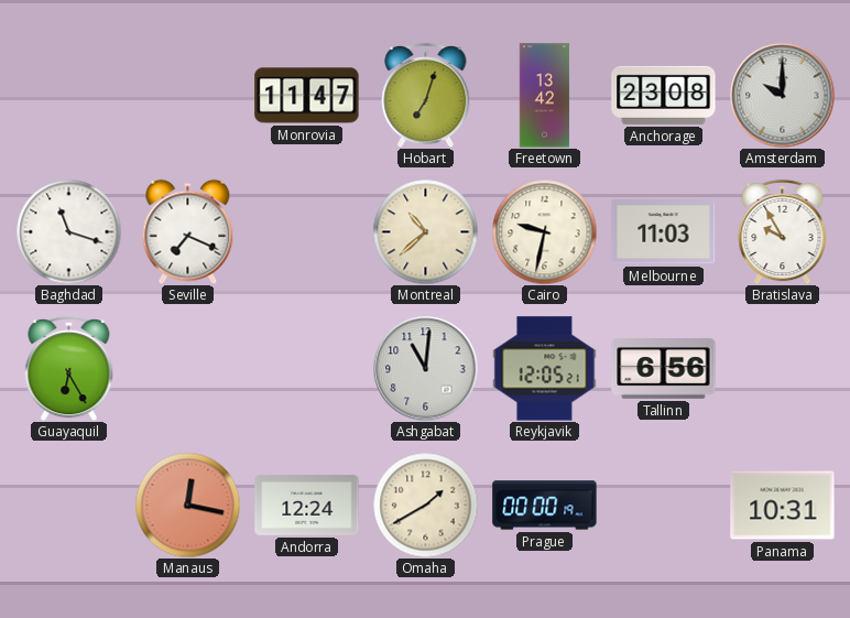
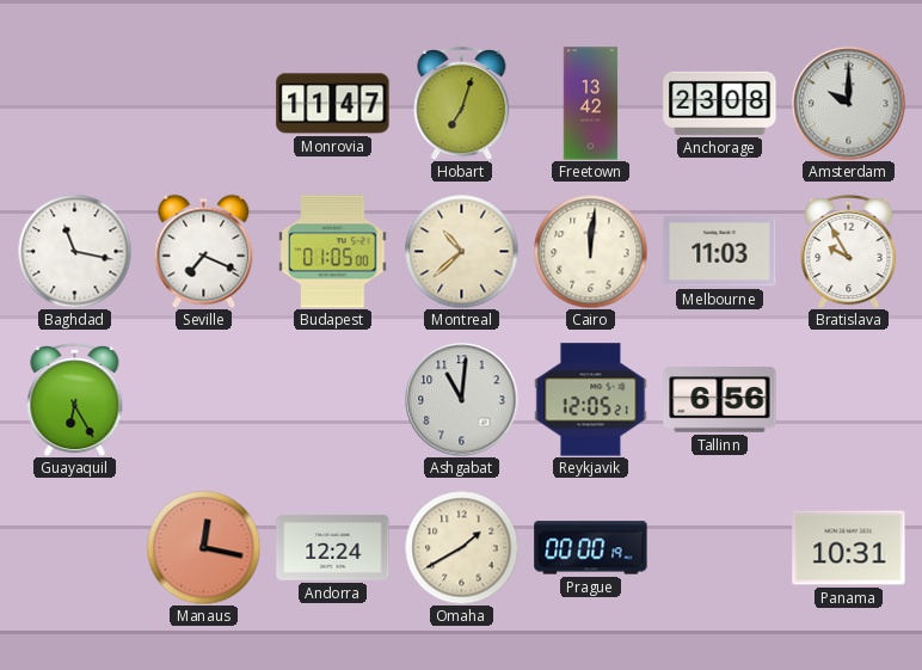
Baghdad: 11:18 -> 11:17 (74, 251)
Budapest: none -> 01:05 (333, 252)
Cairo: 9:32 -> 12:01 (590, 251)
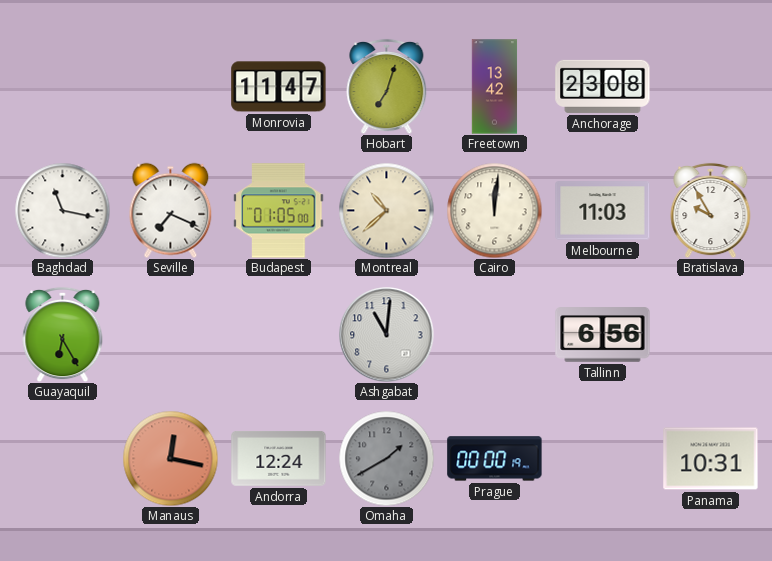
Amsterdam: 10:00 -> none (848, 103)
Reykjavik: 12:05 -> none (591, 400)
Omaha dial: cream -> grey (386, 458)
